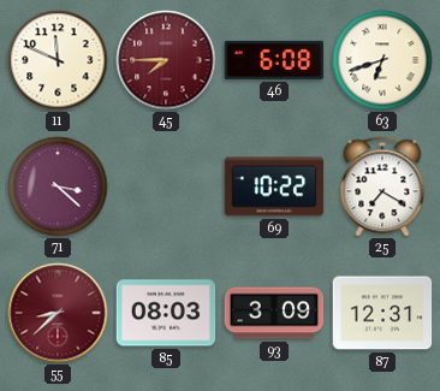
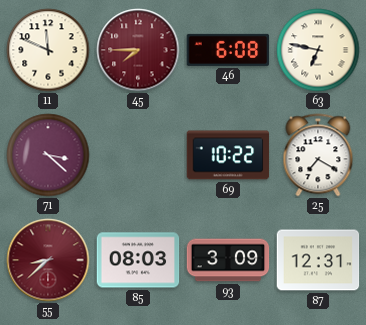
63: 6:42 -> 6:47 (318, 50)
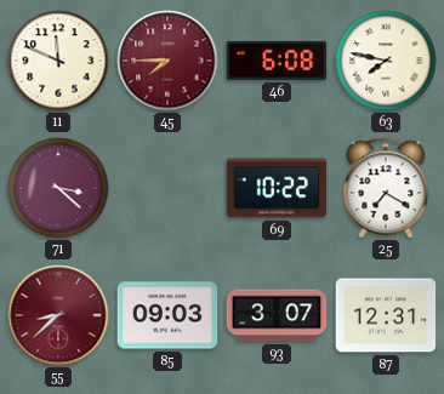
63: 6:47 -> 7:47 (386, 61)
85: 08:03 -> 09:03 (167, 315)
93: 3:09 -> 3:07 (277, 315)
